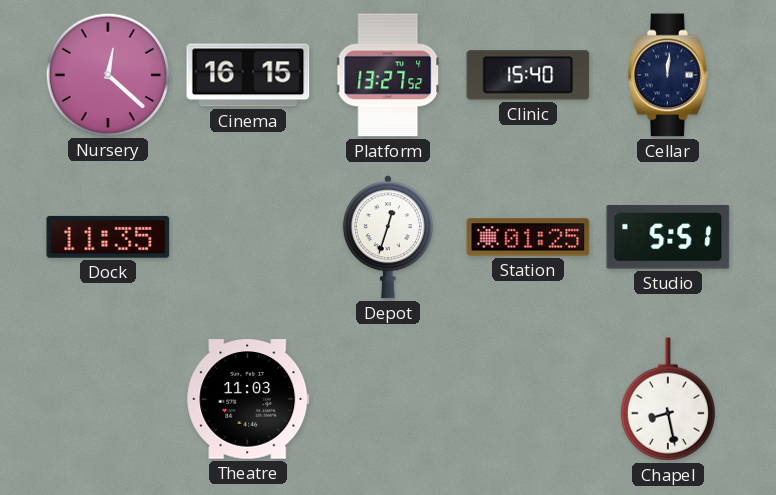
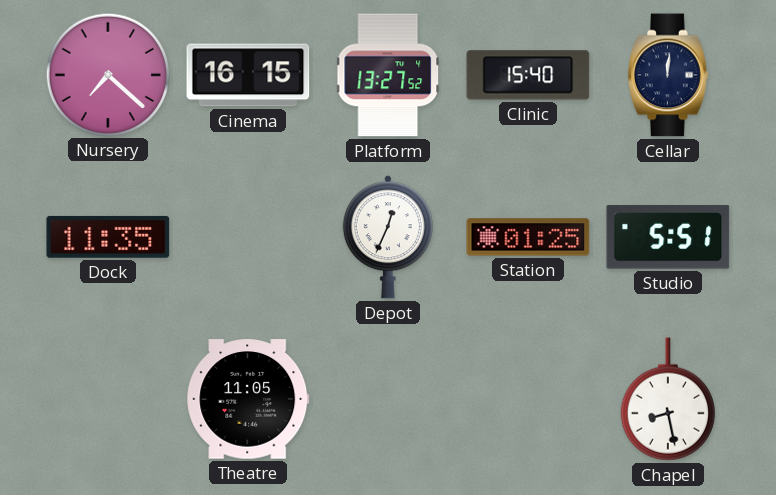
Nursery: 12:22 -> 7:22 (107, 74)
Depot: 12:33 -> 12:34 (388, 237)
Theatre: 11:03 -> 11:05 (248, 399)
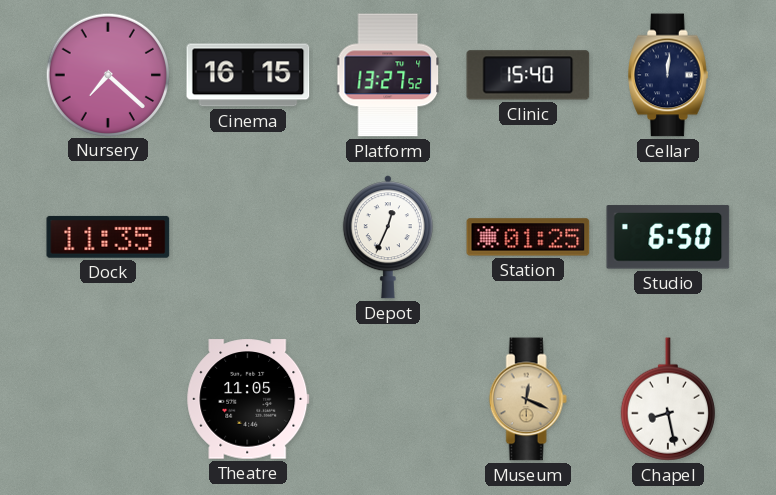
Studio: 5:51 -> 6:50 (668, 237)
Museum: none -> 12:19 (528, 399)
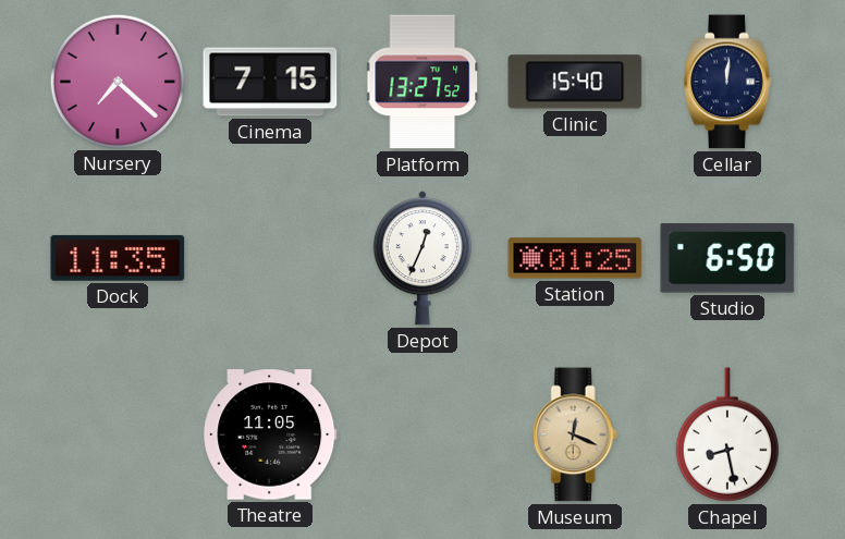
Cinema: 16:15 -> 7:15 (270, 82)
